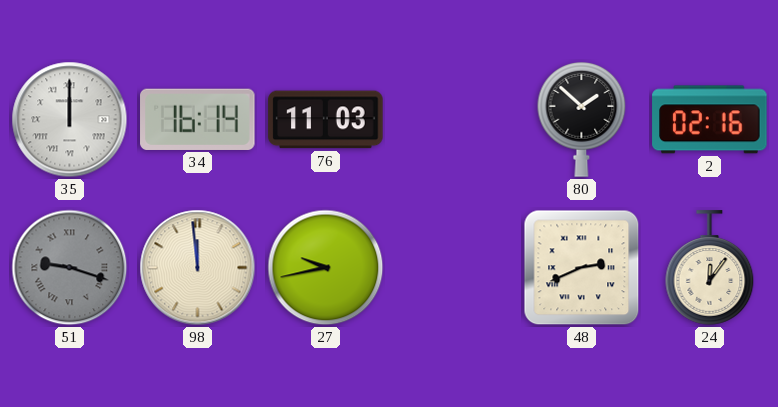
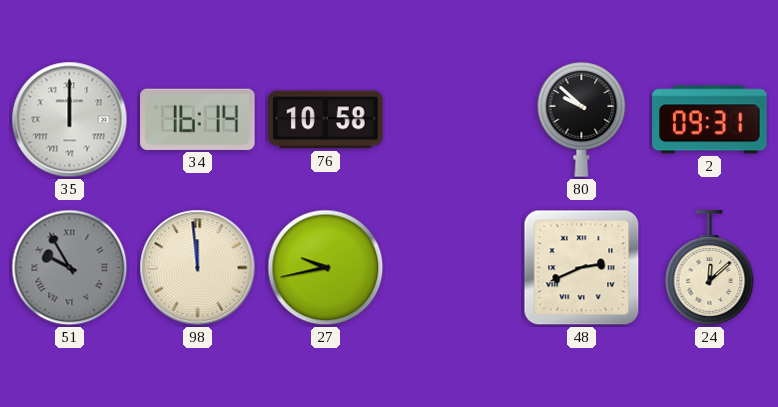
76: 11:03 -> 10:58 (326, 120)
80: 1:52 -> 9:52 (582, 119)
2: 02:16 -> 09:31 (710, 120)
51: 9:18 -> 9:55 (70, 268)
24: 12:06 -> 12:08 (710, 268)
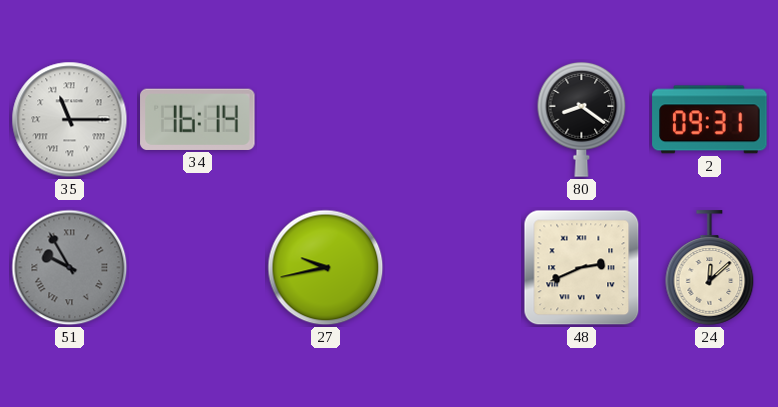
35: 12:00 -> 11:15 (70, 120)
76: 10:58 -> none (326, 120)
80: 9:52 -> 8:21 (582, 119)
98: 11:59 -> none (198, 268)
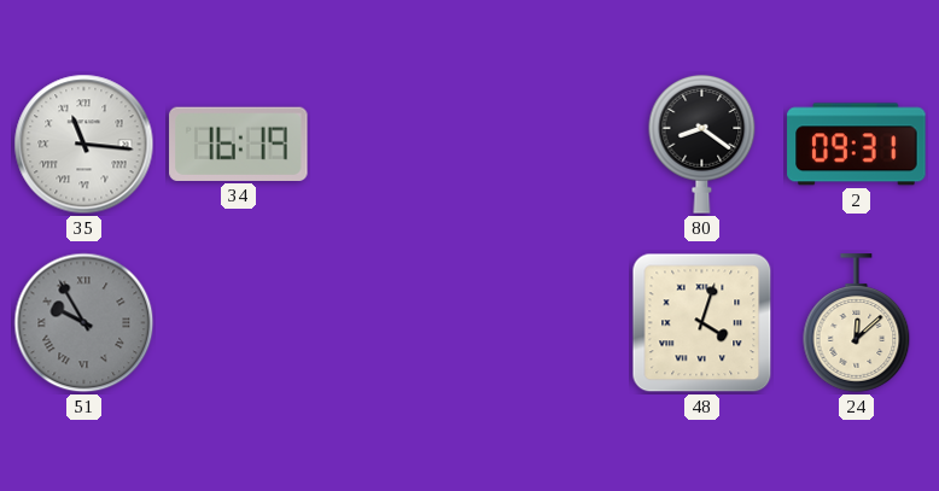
35: 11:15 -> 11:16 (84, 145)
34: 16:14 -> 16:19 (239, 144)
27: 9:43 -> none (326, 268)
48: 2:41 -> 4:03 (702, 323)
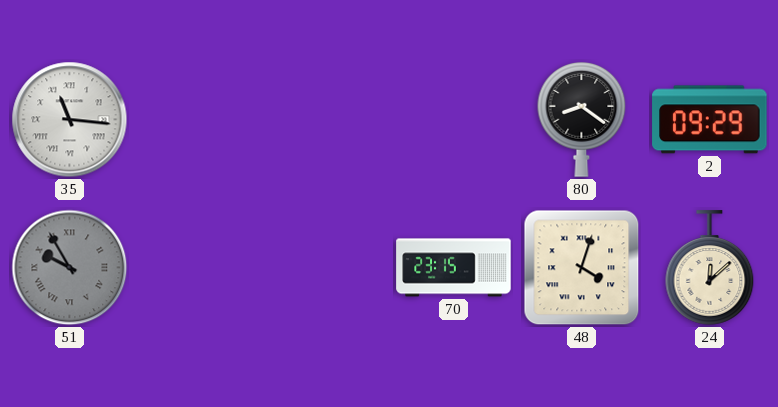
34: 16:19 -> none (239, 144)
2: 09:31 -> 09:29 (710, 120)
70: none -> 23:15 (454, 268)
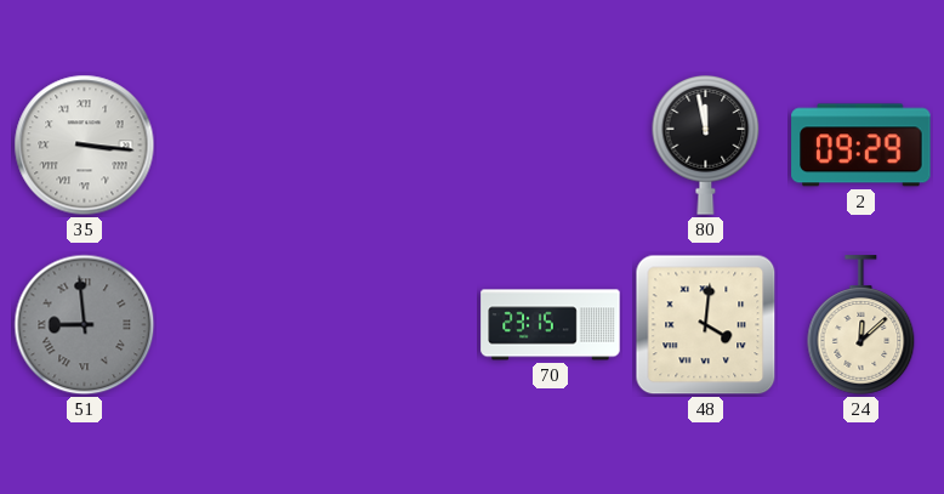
35: 11:16 -> 3:16 (85, 146)
80: 8:21 -> 11:58 (706, 144)
51: 9:55 -> 8:59 (85, 325)
48: 4:03 -> 4:01 (706, 325)
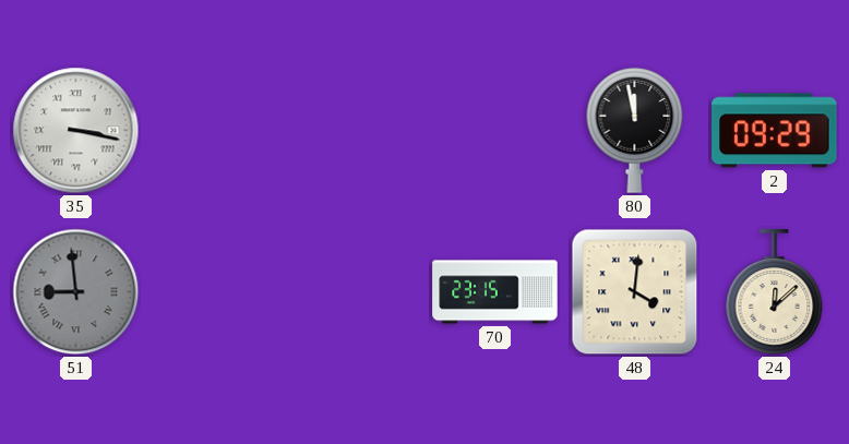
35: 3:16 -> 3:17 (76, 131)
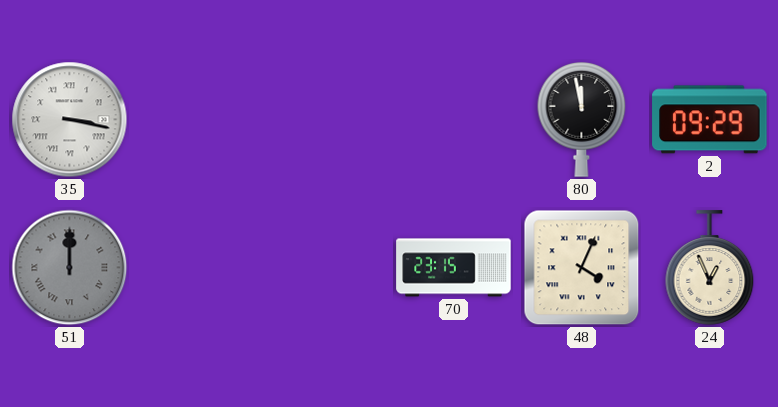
51: 8:59 -> 12:00 (70, 268)
48: 4:01 -> 4:04 (582, 268)
24: 12:08 -> 12:56 (710, 268)
